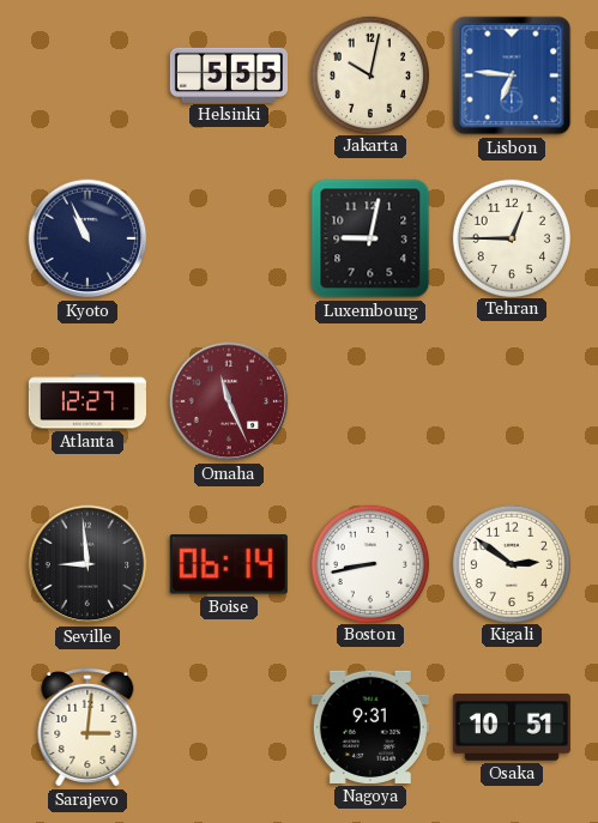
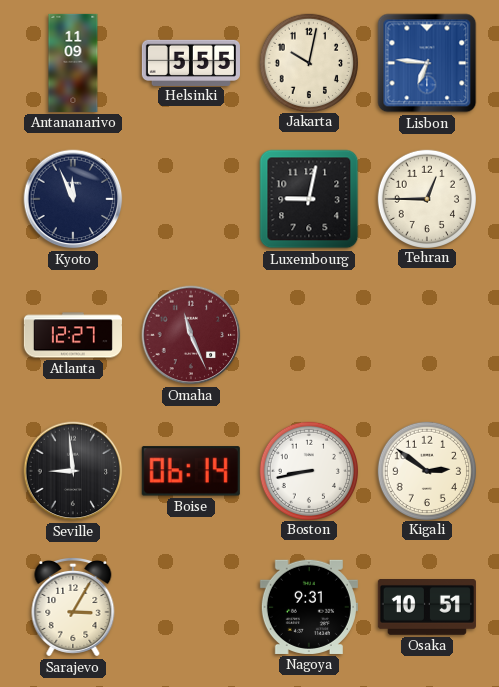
Antananarivo: none -> 11:09 (73, 63)
Kyoto: 10:56 -> 11:56 (73, 199)
Sarajevo: 3:01 -> 3:05 (73, 607)
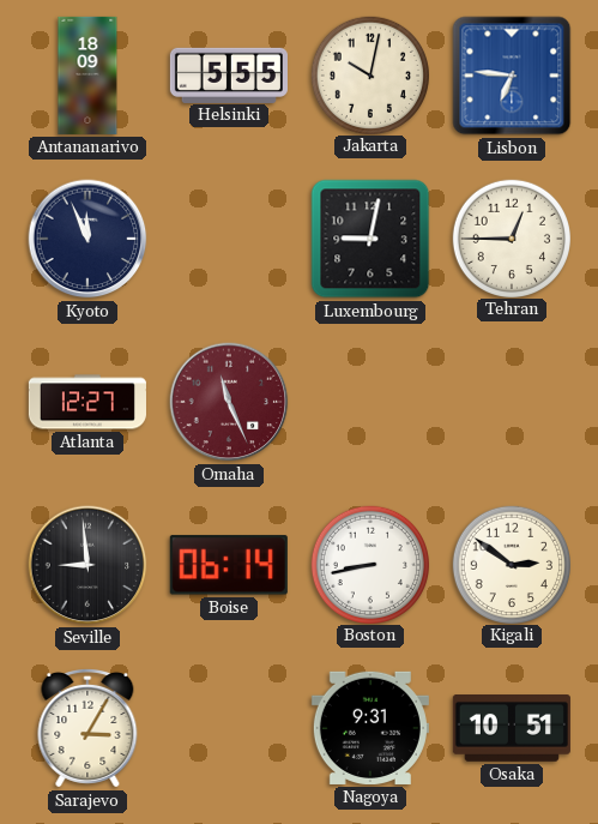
Antananarivo: 11:09 -> 18:09 (87, 76)
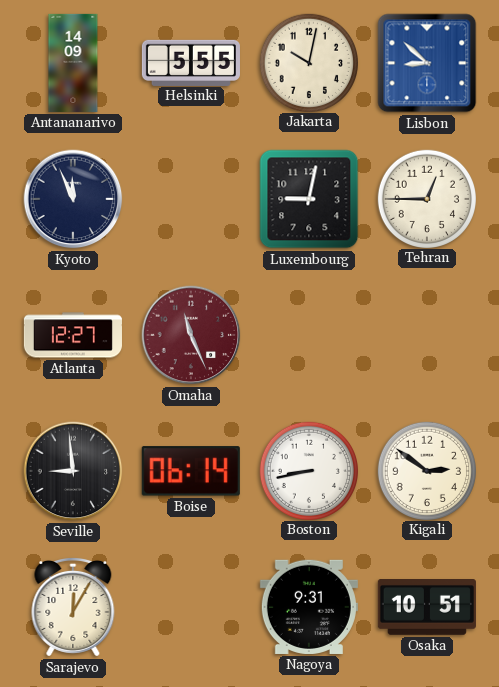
Antananarivo: 18:09 -> 14:09 (73, 63)
Lisbon: 6:46 -> 8:52 (427, 63)
Sarajevo: 3:05 -> 12:05 (73, 607)
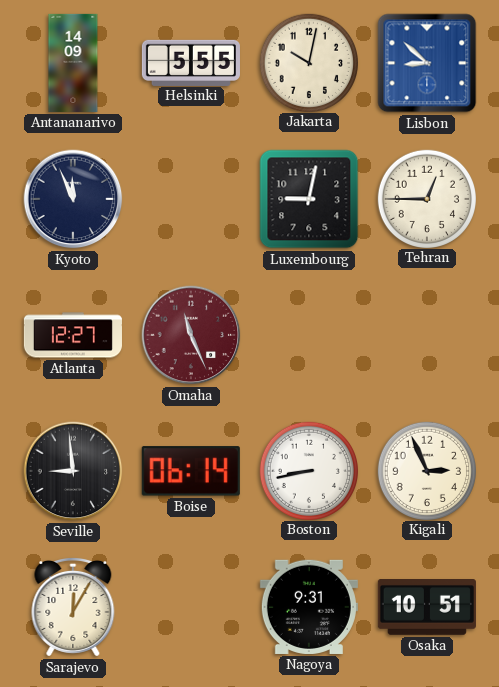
Kigali: 2:51 -> 2:56 (426, 470)
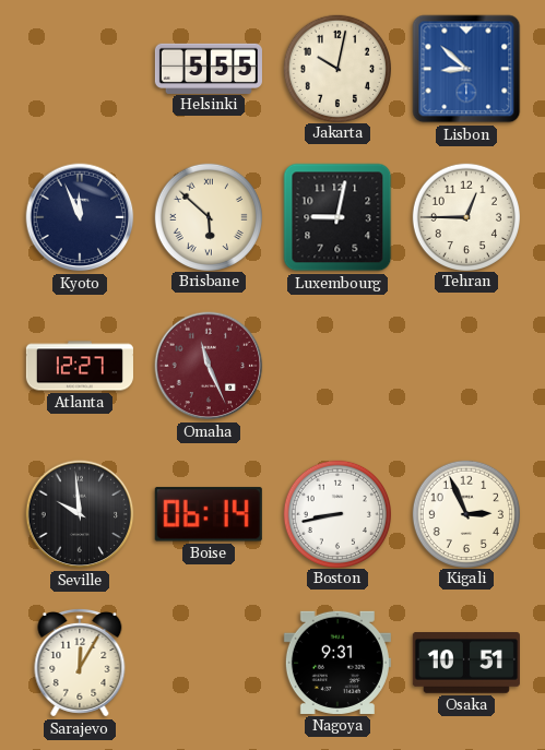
Antananarivo: 14:09 -> none (73, 63)
Brisbane: none -> 5:52 (208, 216)
Seville: 8:59 -> 9:59 (80, 514)
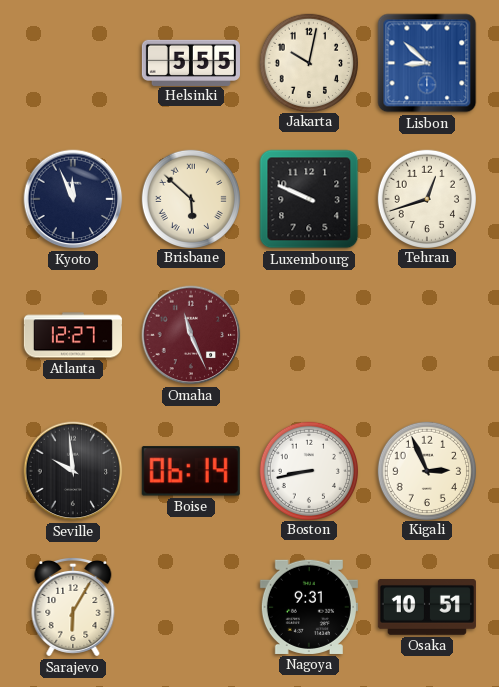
Luxembourg: 9:02 -> 9:49 (309, 199)
Tehran: 12:45 -> 12:42 (426, 198)
Sarajevo: 12:05 -> 6:05 (73, 607)
